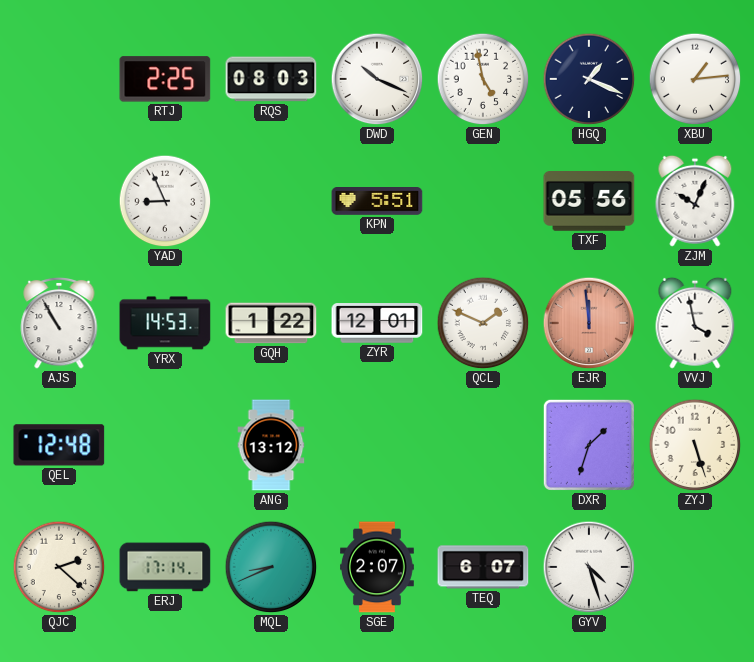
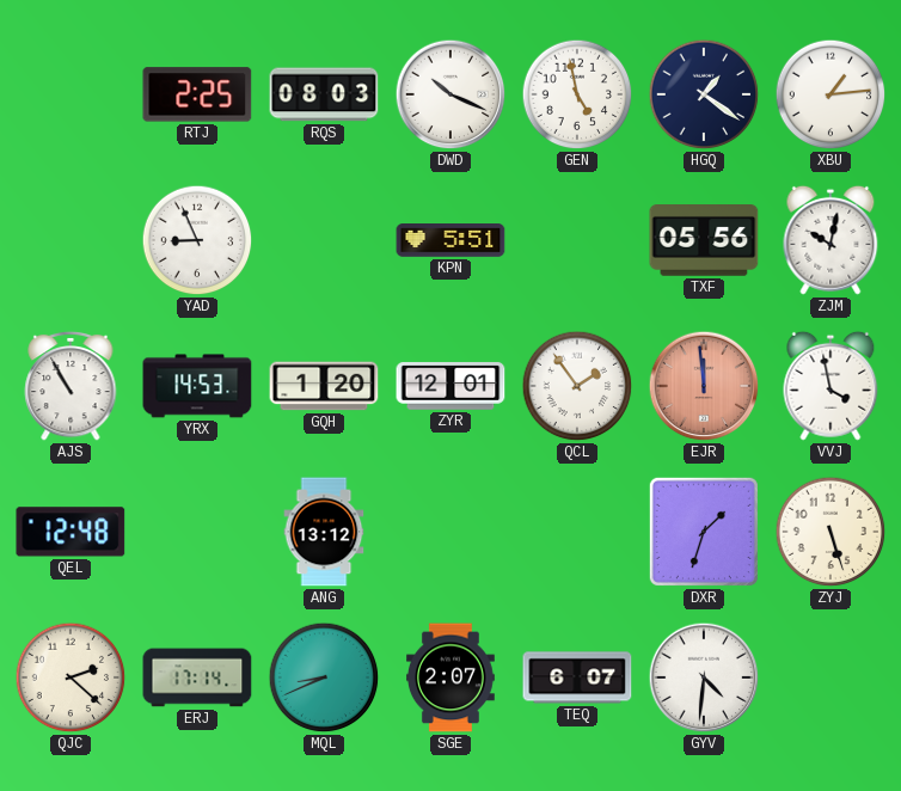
HGQ: 1:19 -> 1:21 (704, 94)
ZJM: 10:04 -> 10:02 (830, 240)
GQH: 1:22 -> 1:20 (324, 386)
QCL: 1:49 -> 1:54 (577, 386)
GYV: 4:27 -> 4:31 (704, 677)
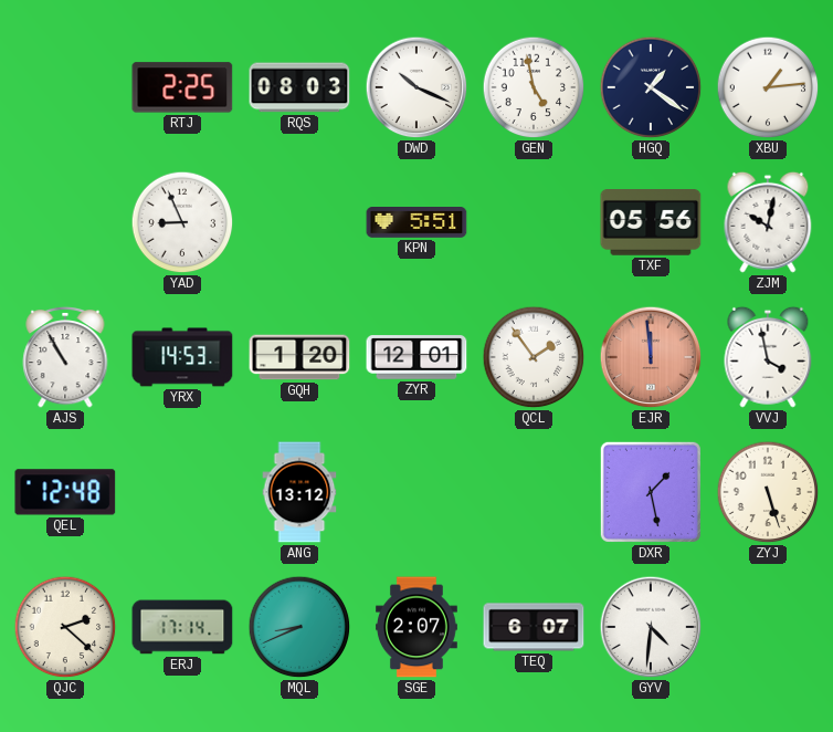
DXR: 1:33 -> 1:28 (651, 492)
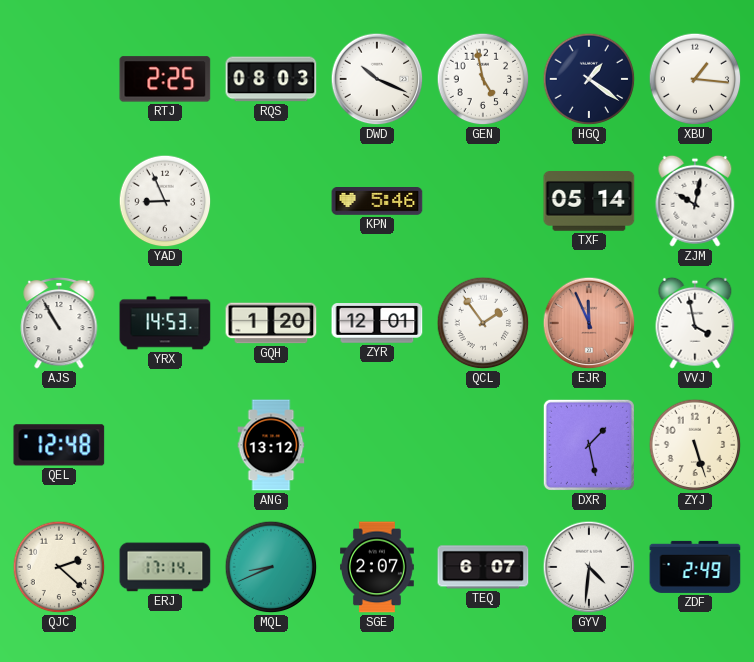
XBU: 1:14 -> 1:16 (695, 79)
KPN: 5:51 -> 5:46 (377, 202)
TXF: 05:56 -> 05:14 (589, 202)
EJR: 11:59 -> 11:56 (589, 323)
ZDF: none -> 2:49 (695, 567)
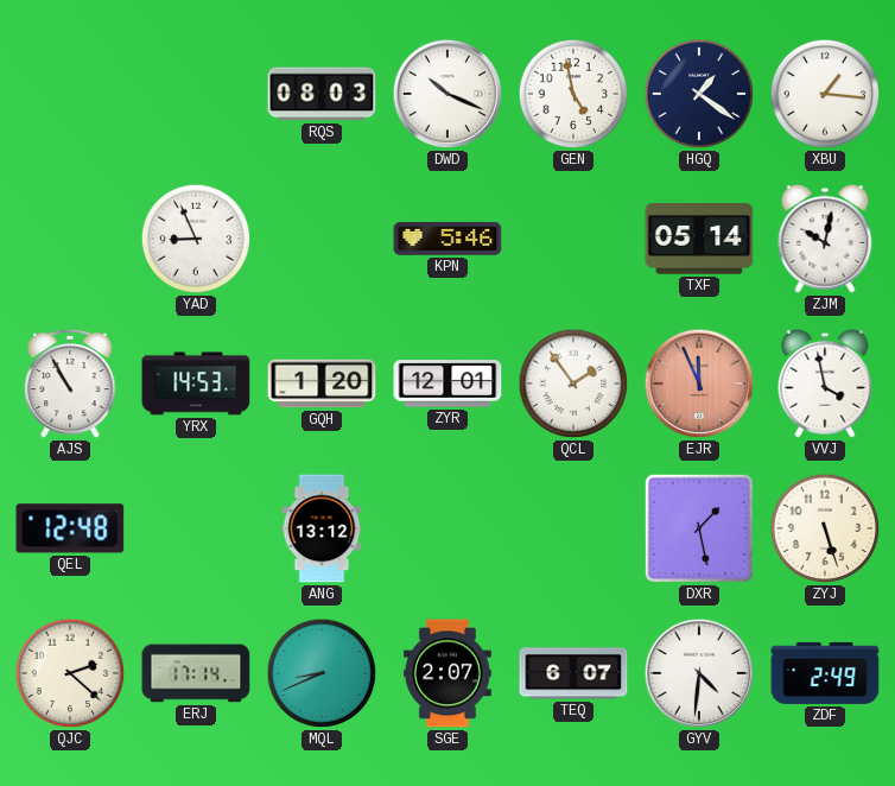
RTJ: 2:25 -> none (165, 79)
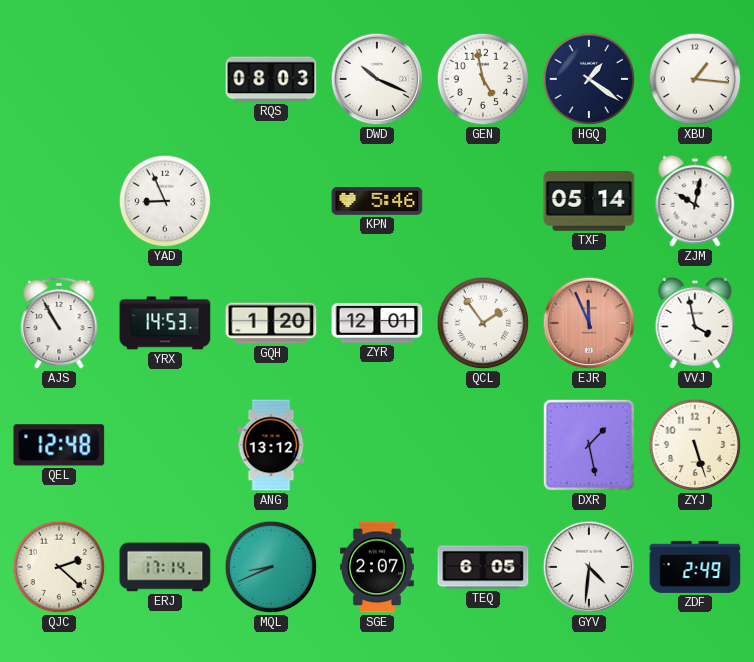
TEQ: 6:07 -> 6:05 (483, 567)
